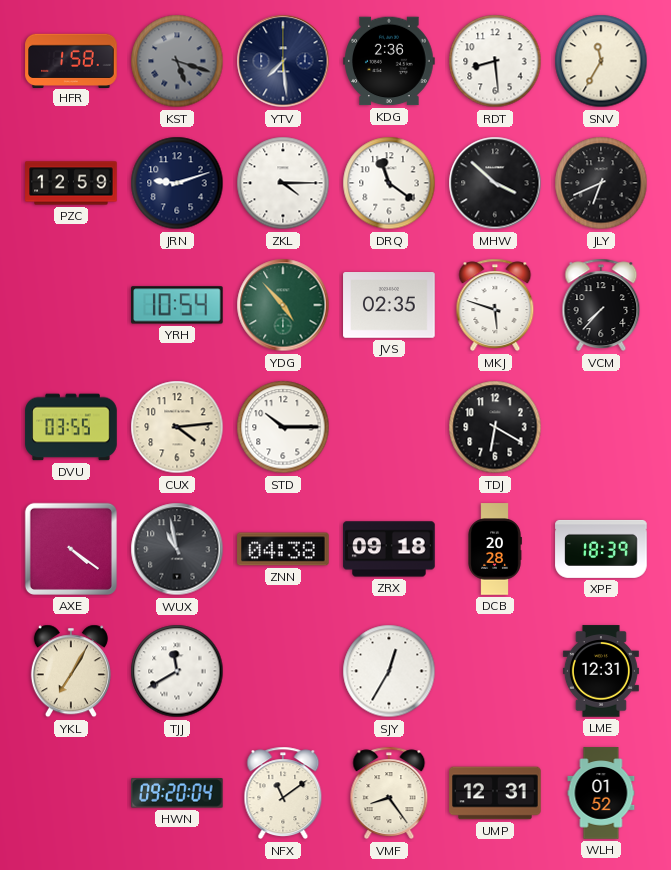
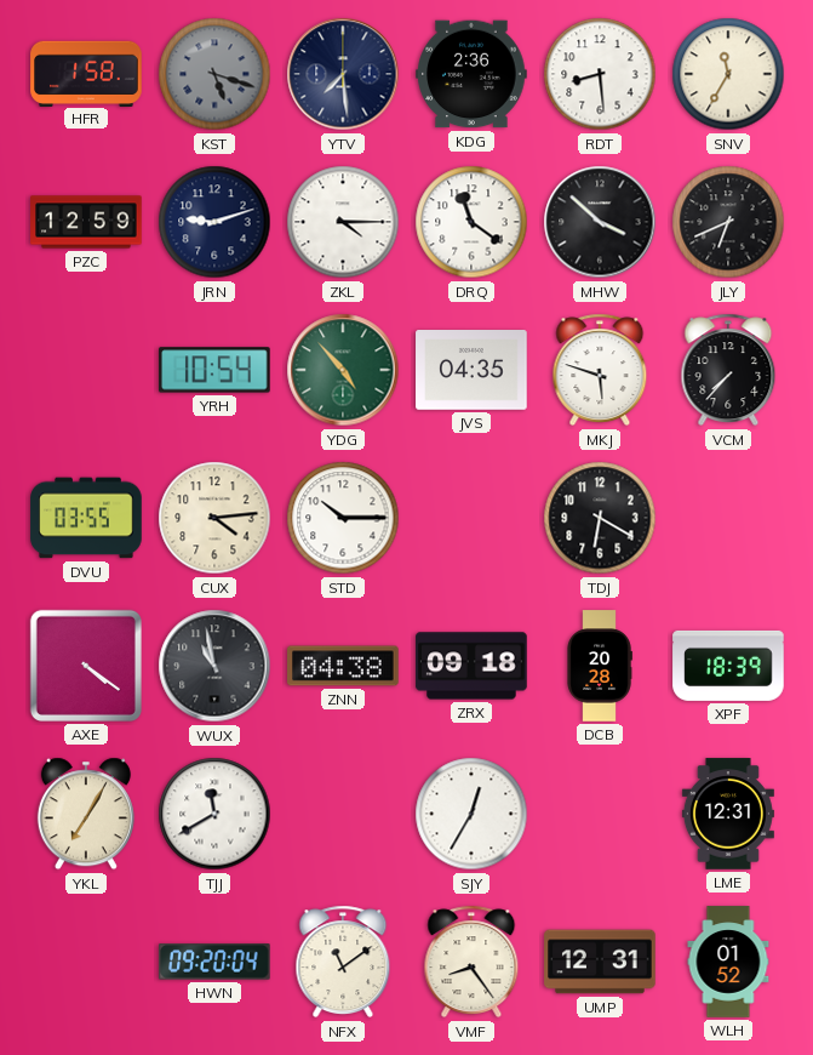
JVS: 02:35 -> 04:35 (471, 370)
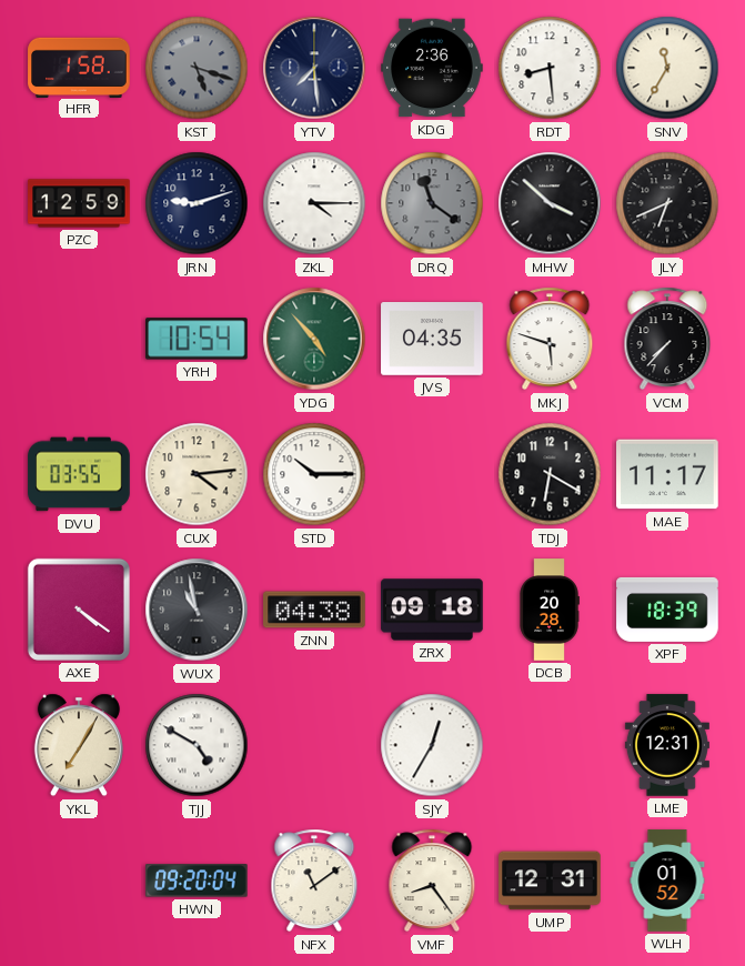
DRQ dial: white -> grey (432, 203)
MAE: none -> 11:17 (667, 474)
TJJ: 11:40 -> 4:50 (197, 745)
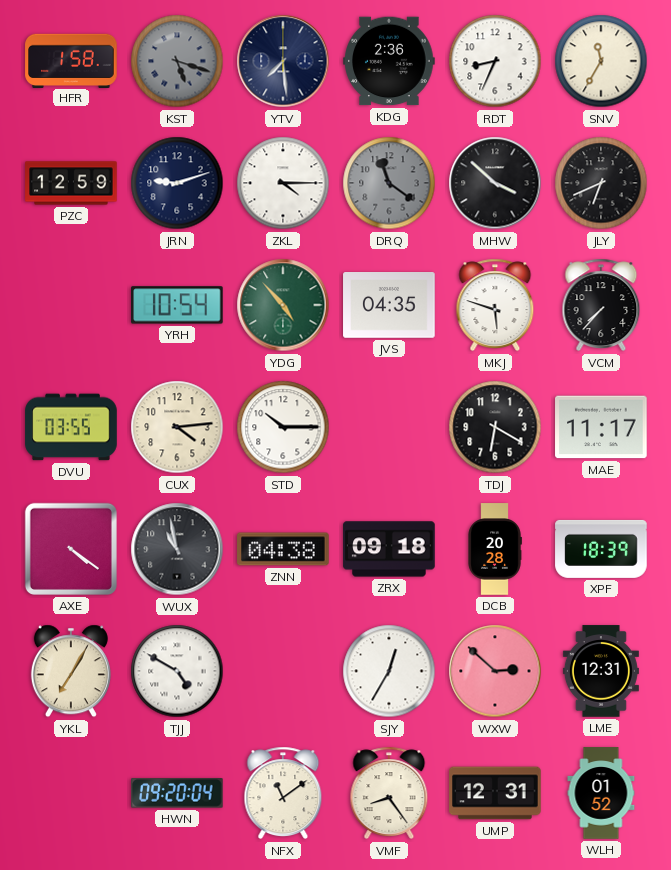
RDT: 8:29 -> 8:34 (495, 61)
WXW: none -> 2:52 (495, 671)
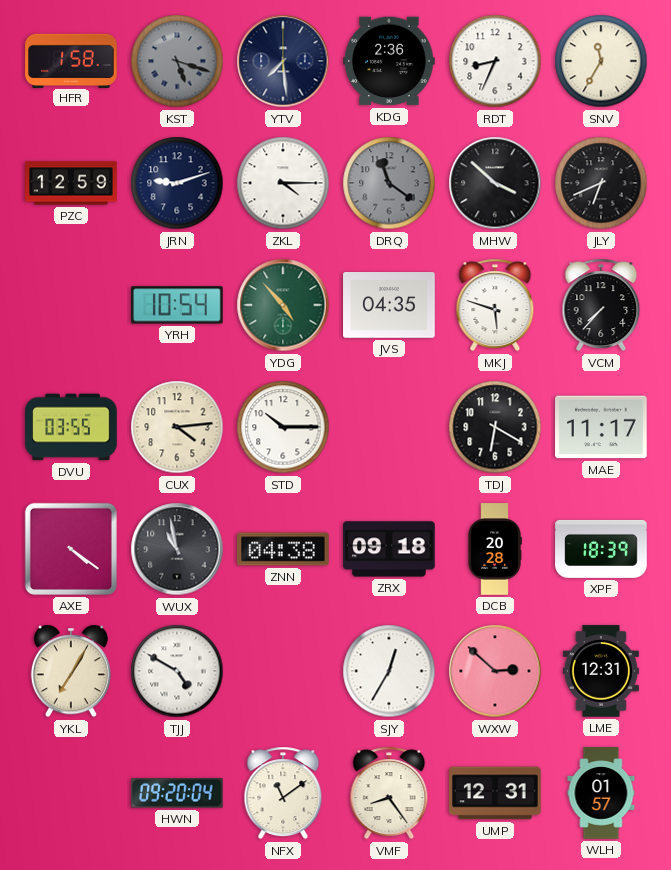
WLH: 01:52 -> 01:57 (601, 793)
